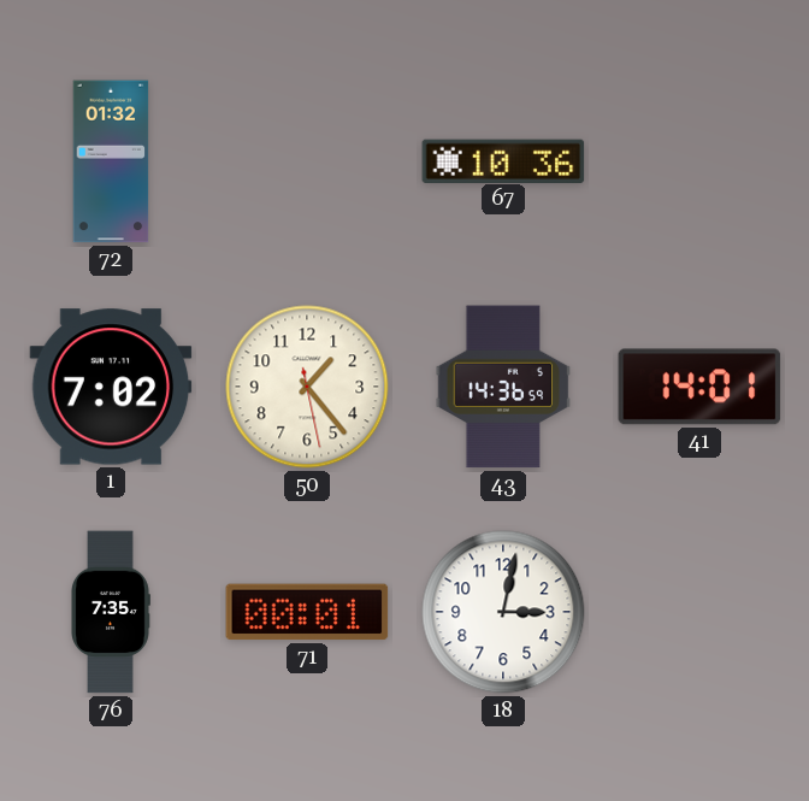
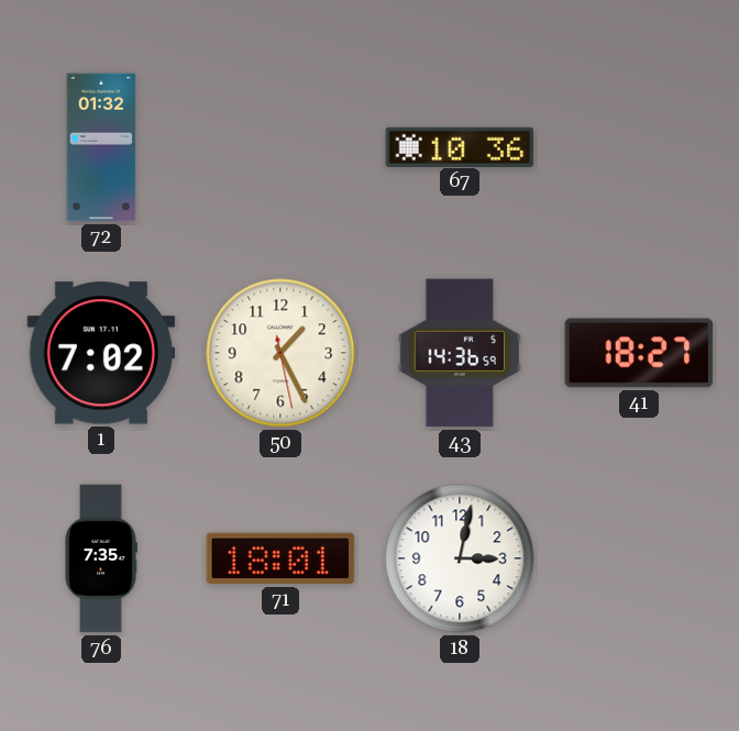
50: 1:23 -> 1:25 (280, 353)
41: 14:01 -> 18:27 (639, 353)
71: 00:01 -> 18:01 (280, 558)
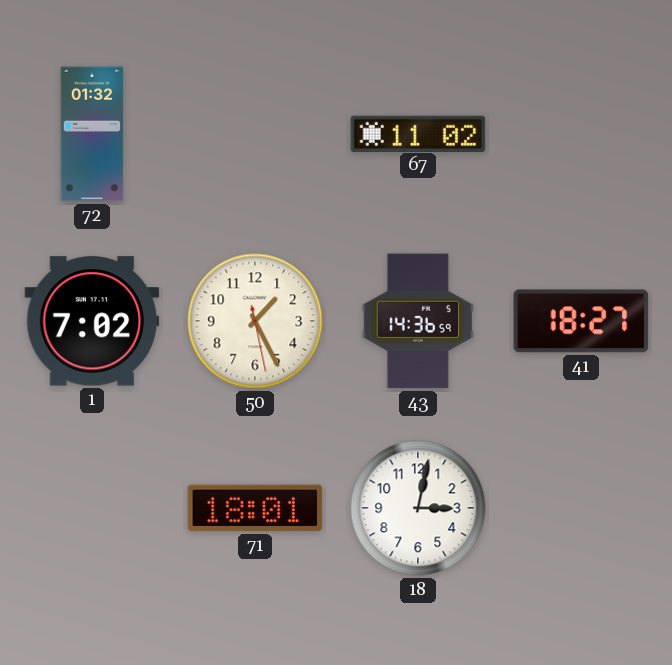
67: 10:36 -> 11:02 (418, 133)
76: 7:35 -> none (101, 558)
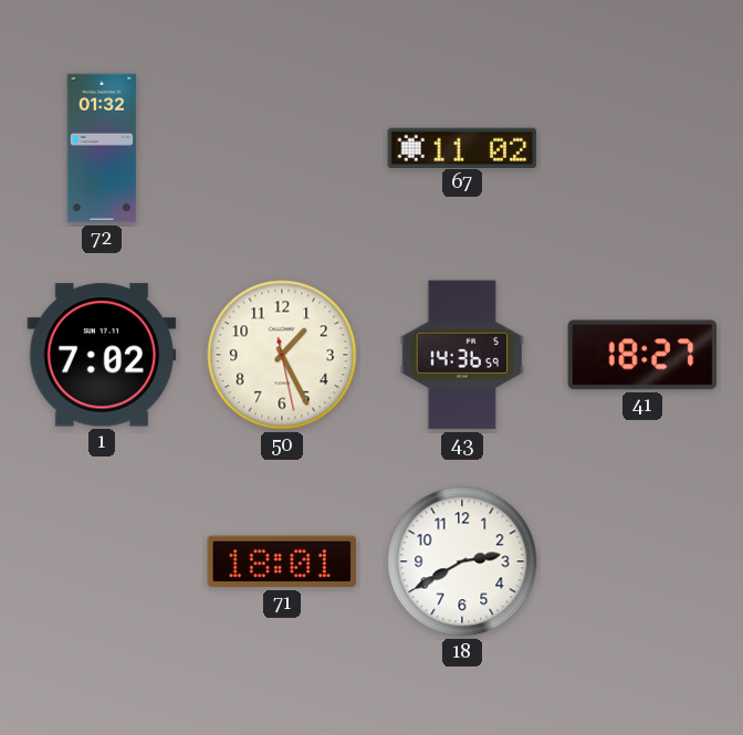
18: 3:02 -> 2:40 (462, 561)
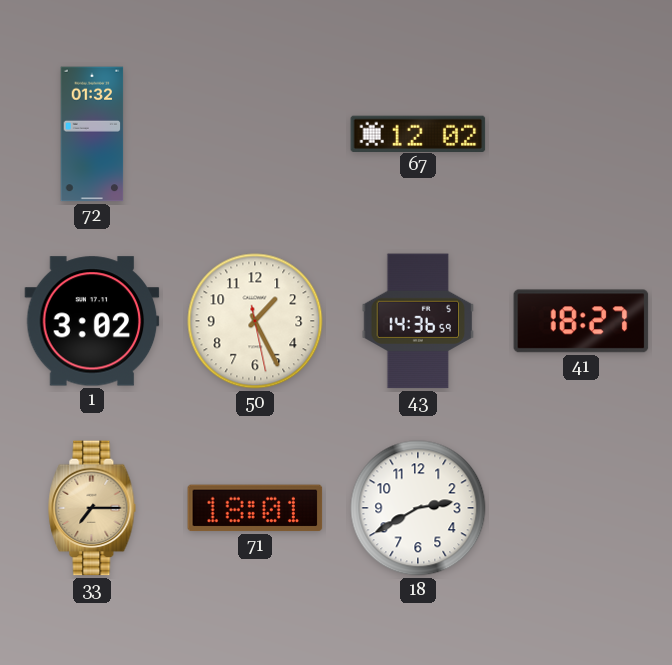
67: 11:02 -> 12:02 (418, 133)
1: 7:02 -> 3:02 (92, 321)
33: none -> 7:15 (92, 508)
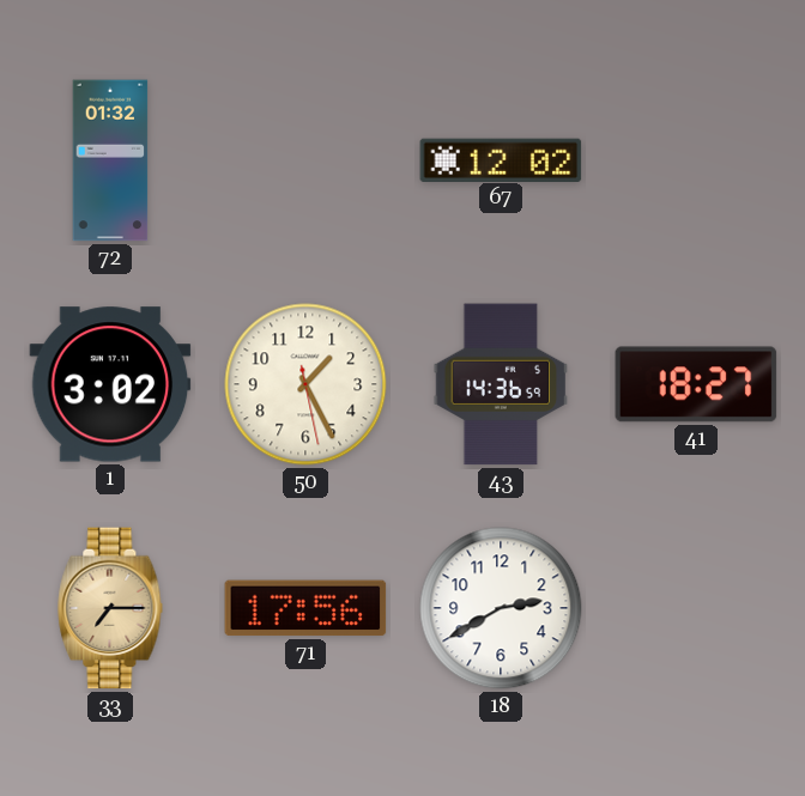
71: 18:01 -> 17:56 (305, 608)
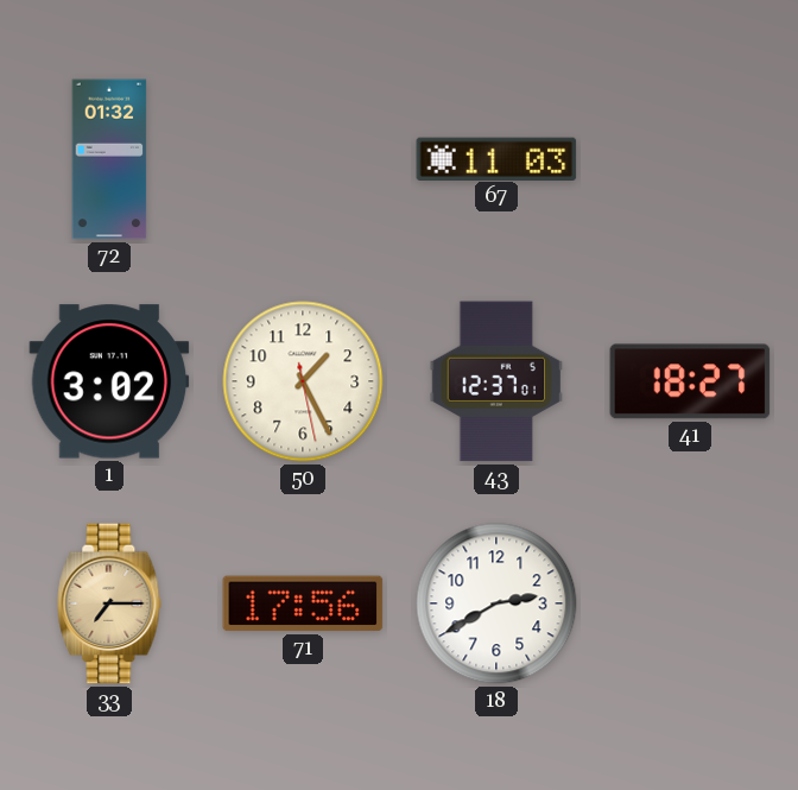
67: 12:02 -> 11:03 (496, 158)
43: 14:36 -> 12:37 (496, 381)
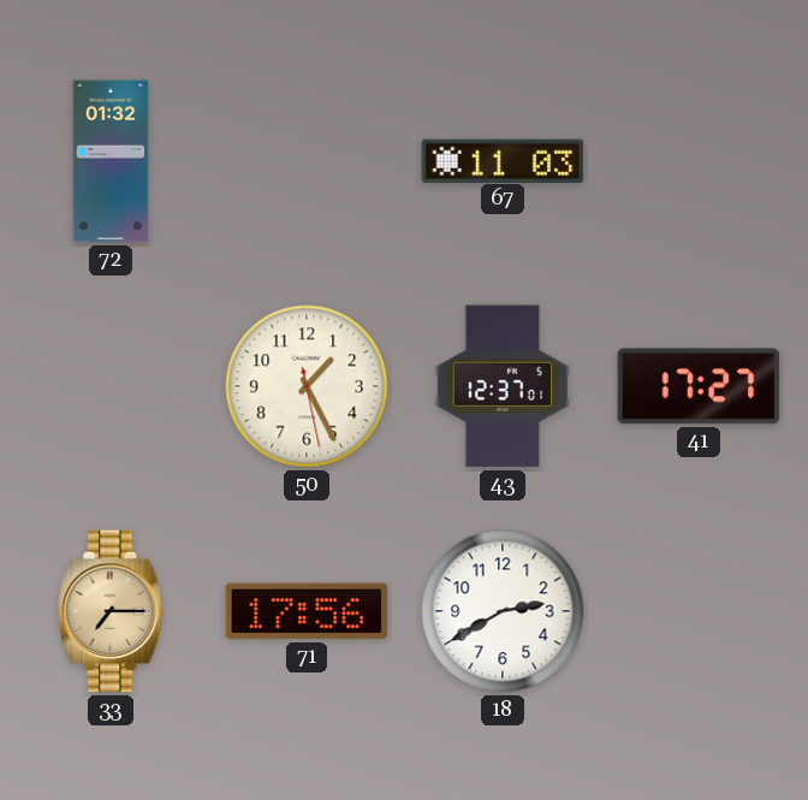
1: 3:02 -> none (109, 381)
41: 18:27 -> 17:27 (699, 386)
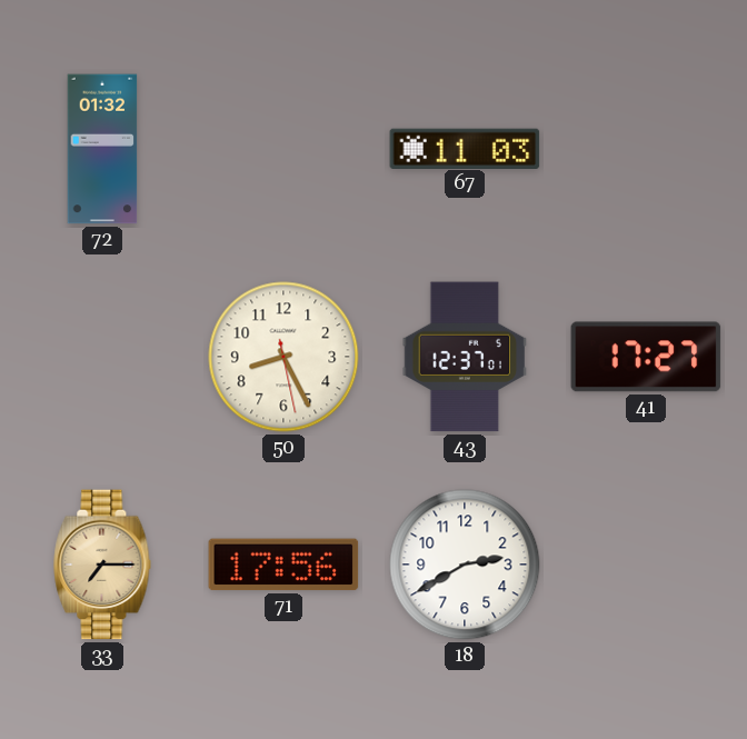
50: 1:25 -> 8:25 (283, 357)
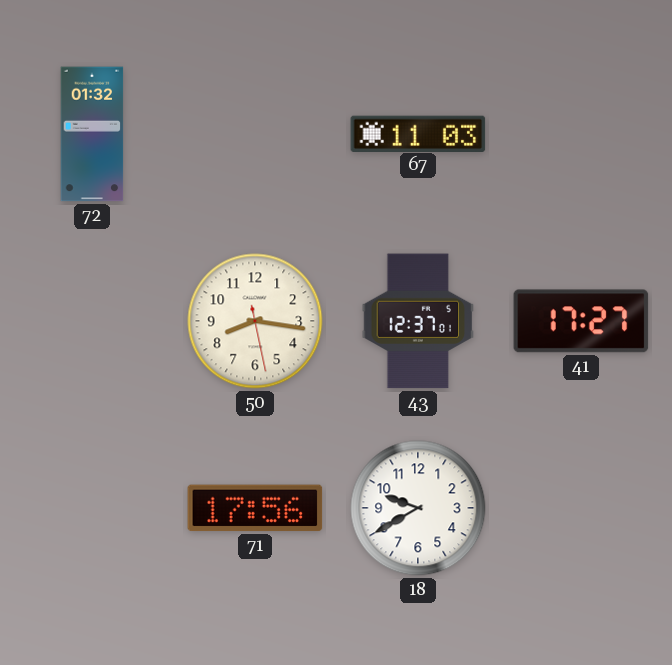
50: 8:25 -> 8:16 (255, 321)
33: 7:15 -> none (102, 565)
18: 2:40 -> 9:40 (418, 508)
